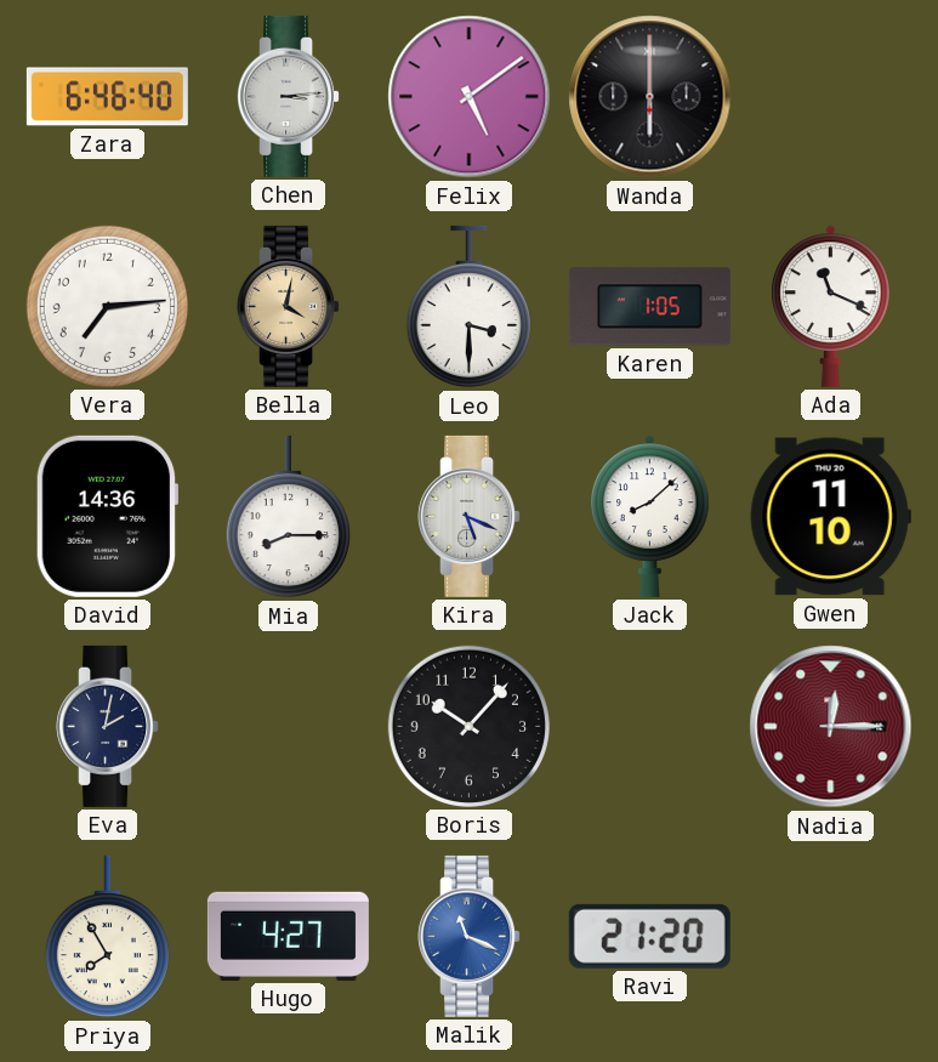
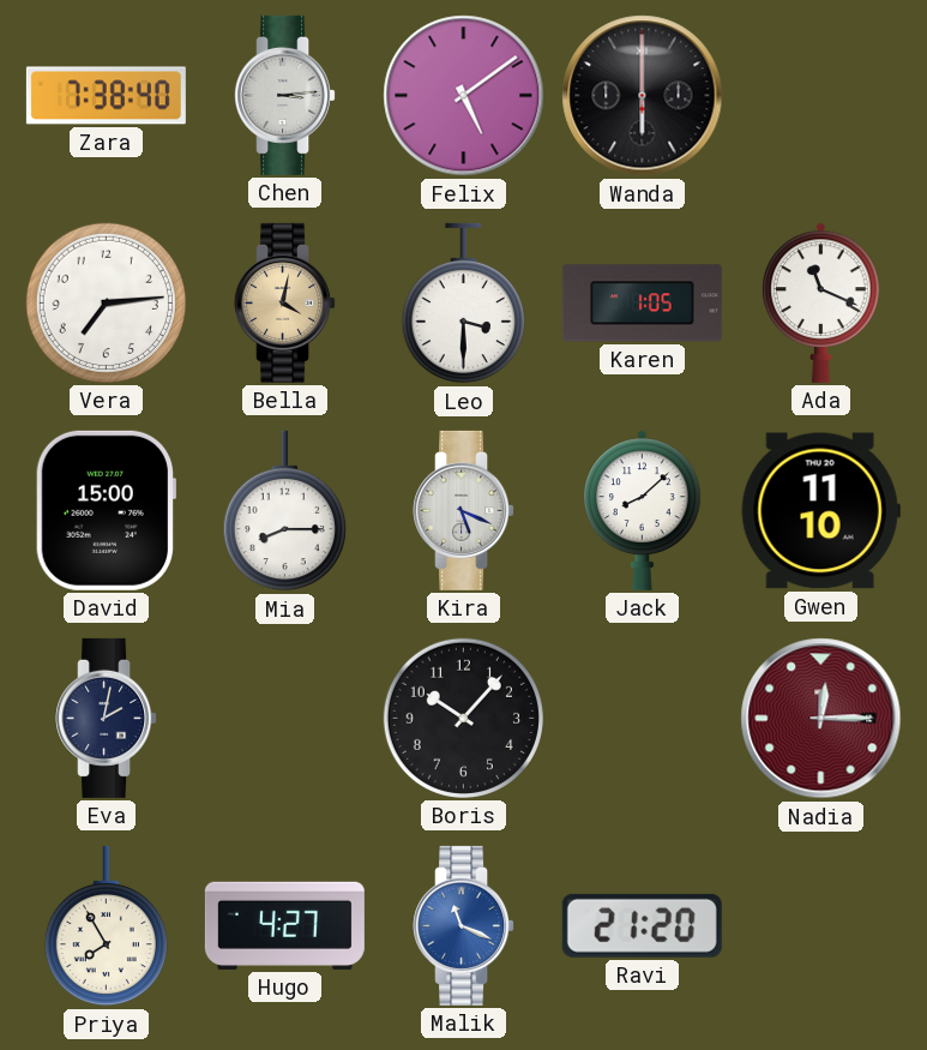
Zara: 6:46 -> 7:38 (106, 96)
David: 14:36 -> 15:00 (106, 510)
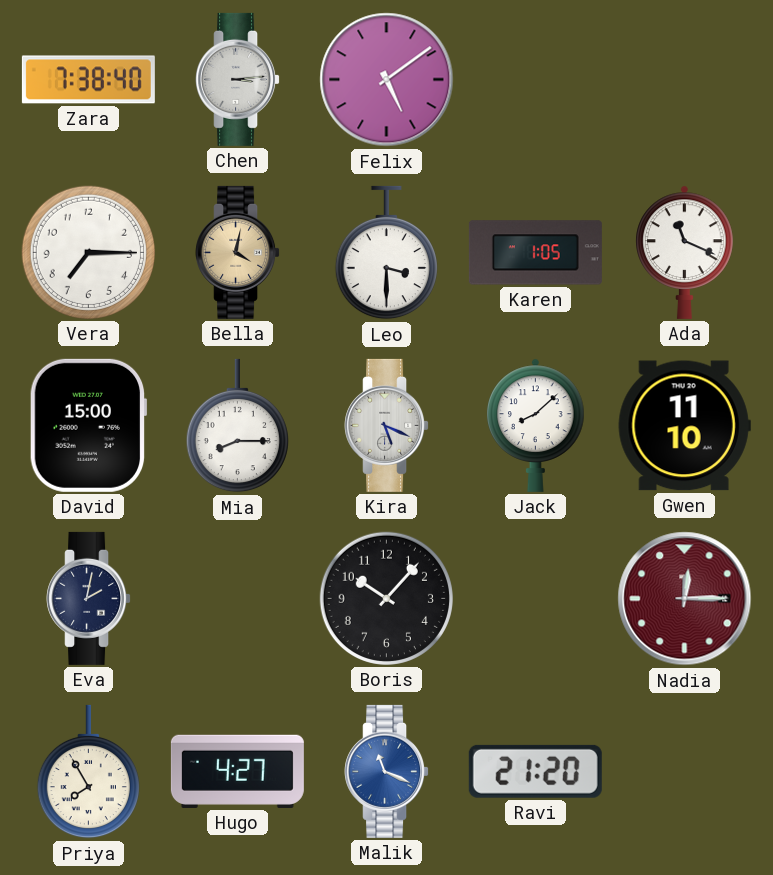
Wanda: 6:00 -> none (643, 96)
Vera: 7:14 -> 7:15 (88, 252)
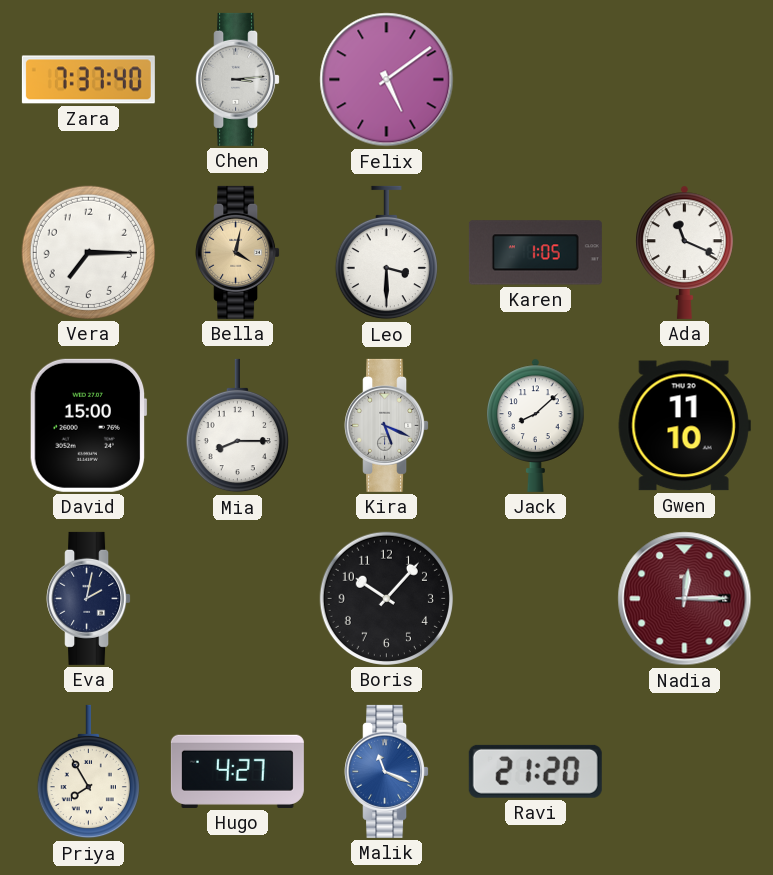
Zara: 7:38 -> 7:37 (88, 80)
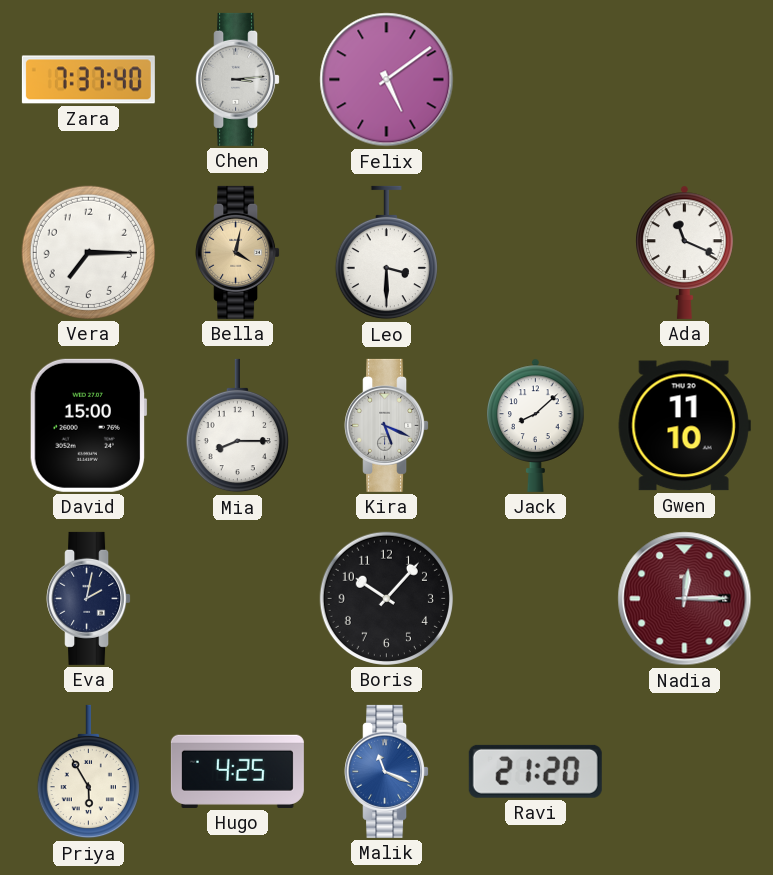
Karen: 1:05 -> none (535, 253)
Priya: 7:55 -> 5:55 (88, 772)
Hugo: 4:27 -> 4:25 (237, 771)
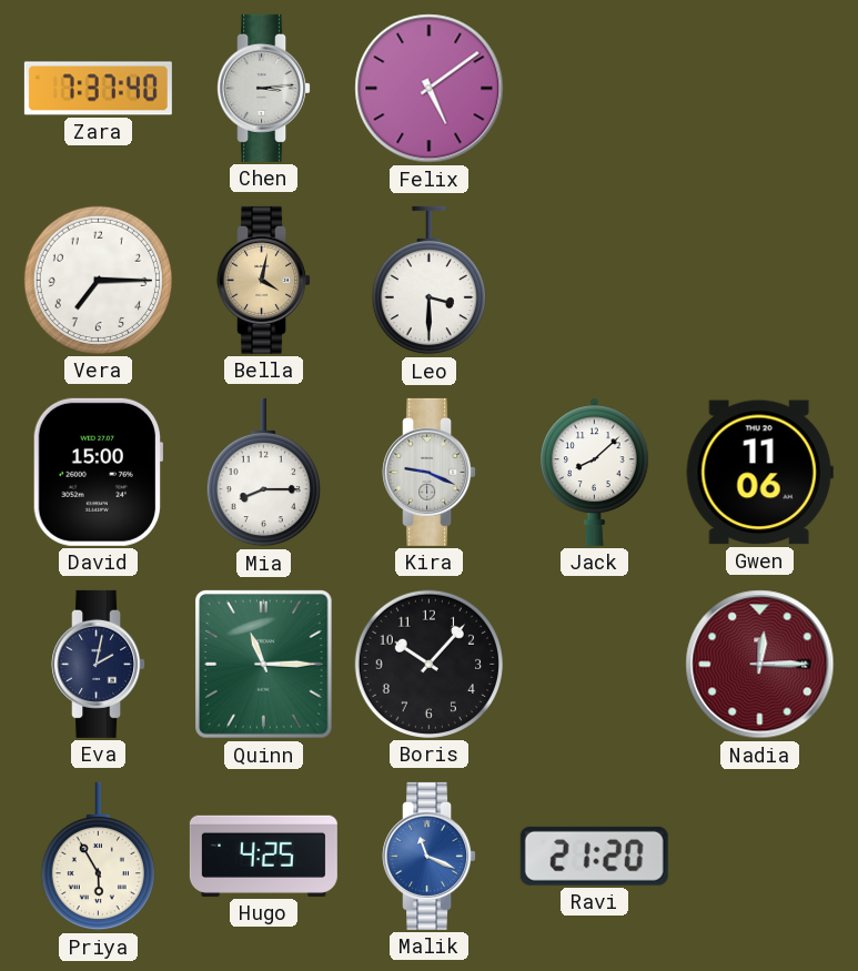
Ada: 11:19 -> none (685, 252)
Kira: 5:19 -> 9:19 (430, 472)
Gwen: 11:10 -> 11:06 (759, 473)
Quinn: none -> 11:15 (264, 665)
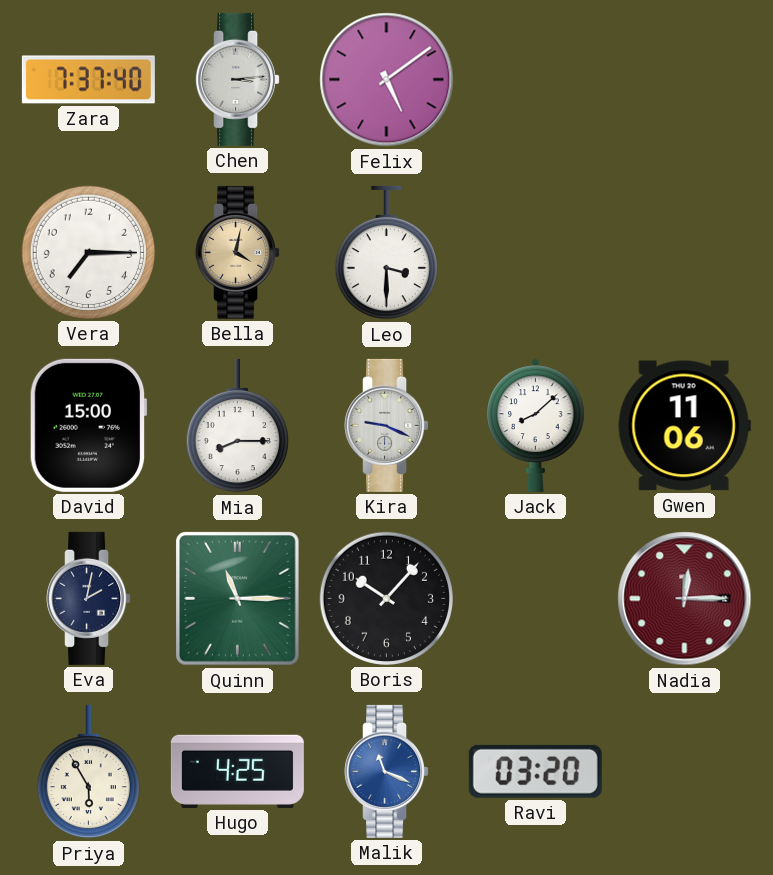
Ravi: 21:20 -> 03:20 (535, 771)
